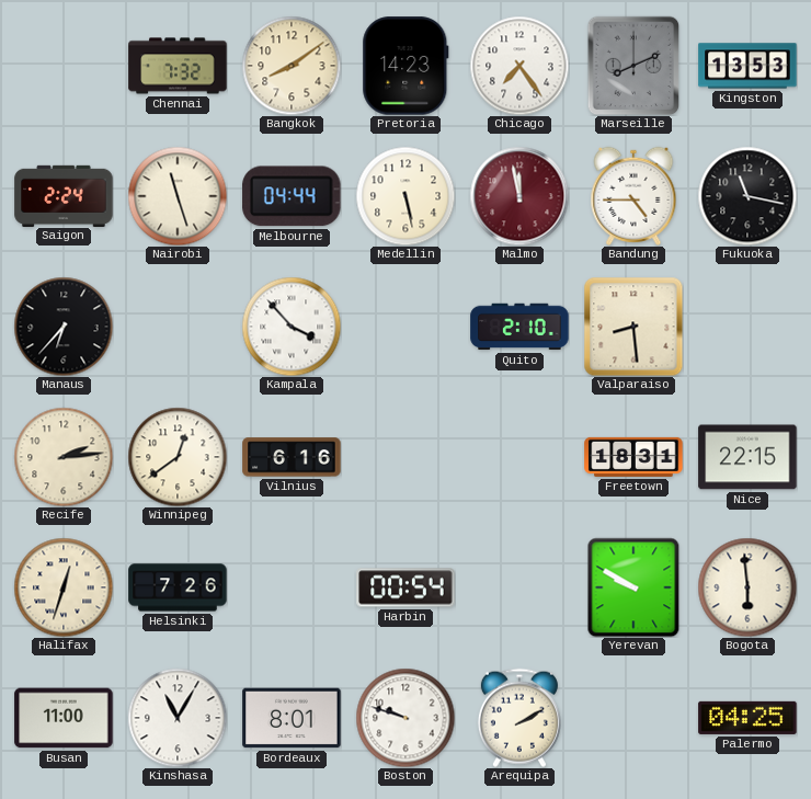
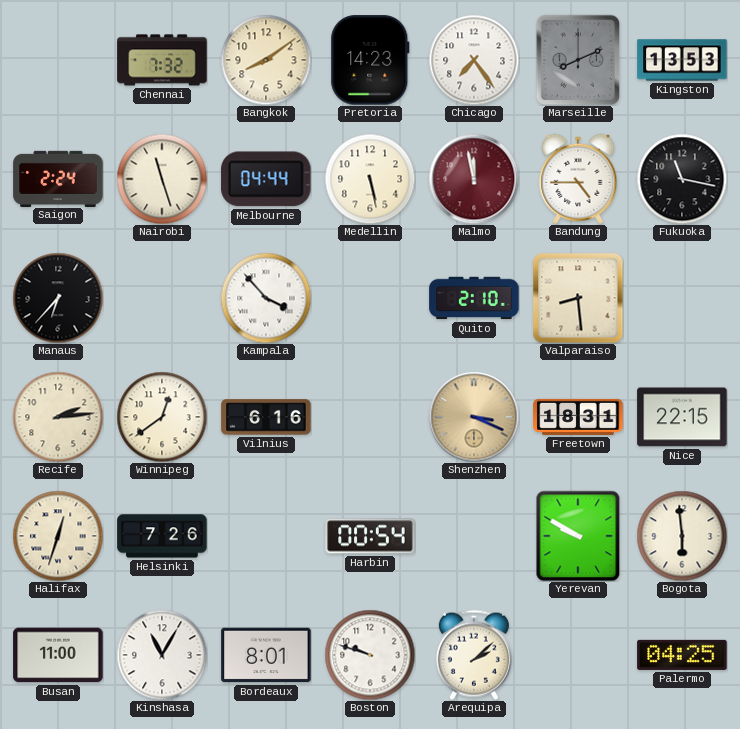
Shenzhen: none -> 3:19 (474, 417)
Arequipa: 2:10 -> 2:08 (474, 655)
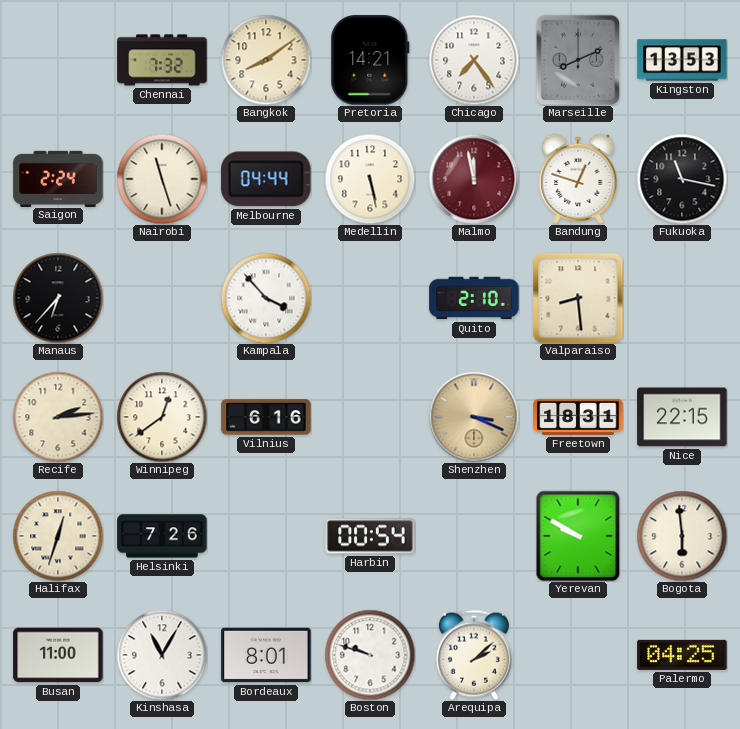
Pretoria: 14:23 -> 14:21 (370, 60)
Bandung: 4:45 -> 12:48 (578, 179)
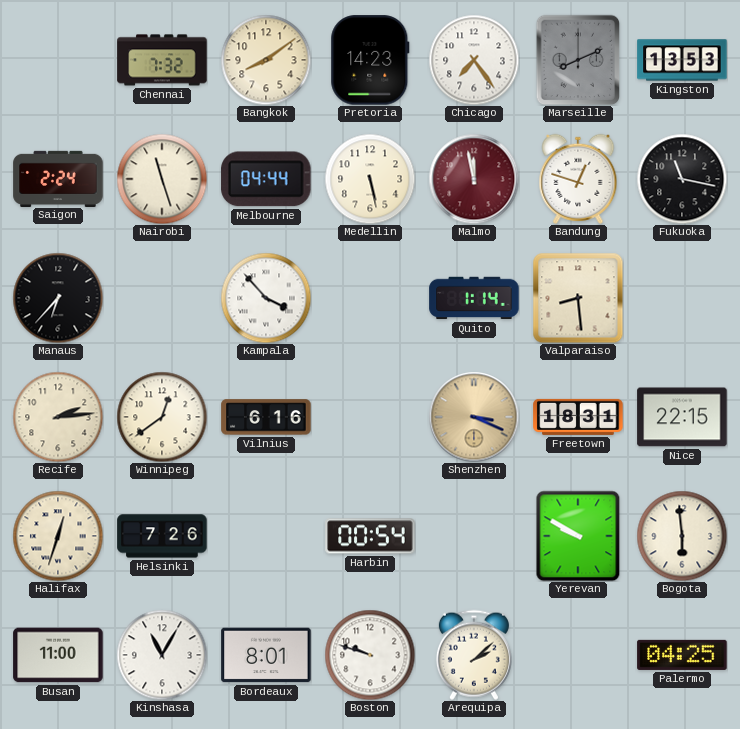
Pretoria: 14:21 -> 14:23 (370, 60)
Quito: 2:10 -> 1:14 (474, 298)
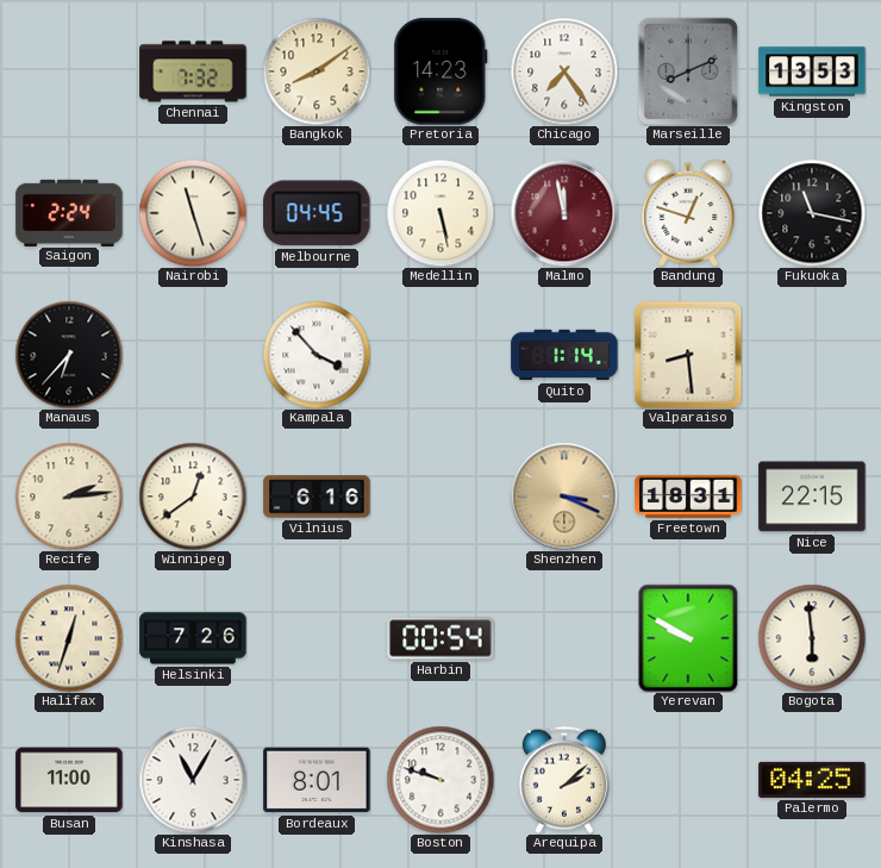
Melbourne: 04:44 -> 04:45 (317, 213)
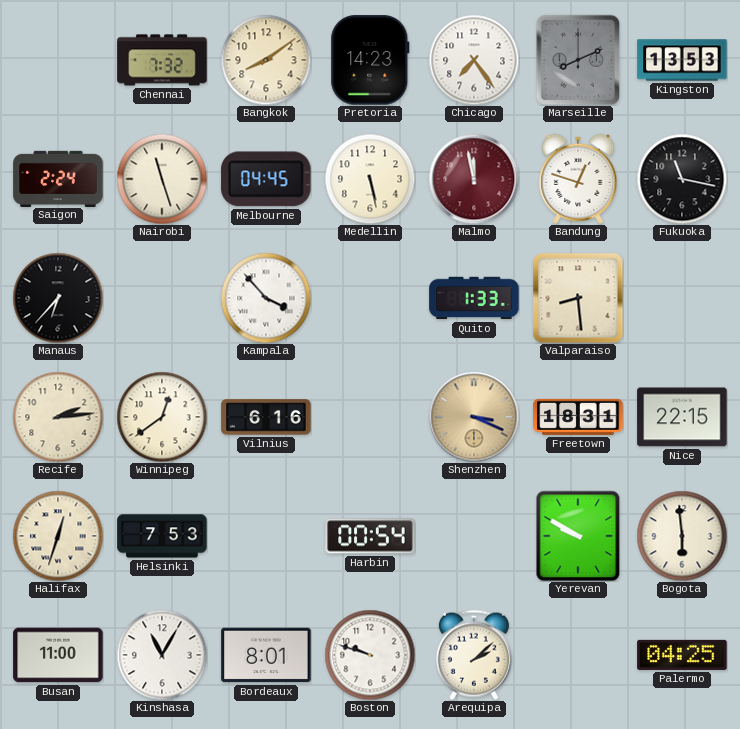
Quito: 1:14 -> 1:33 (474, 298)
Helsinki: 7:26 -> 7:53 (162, 536)
